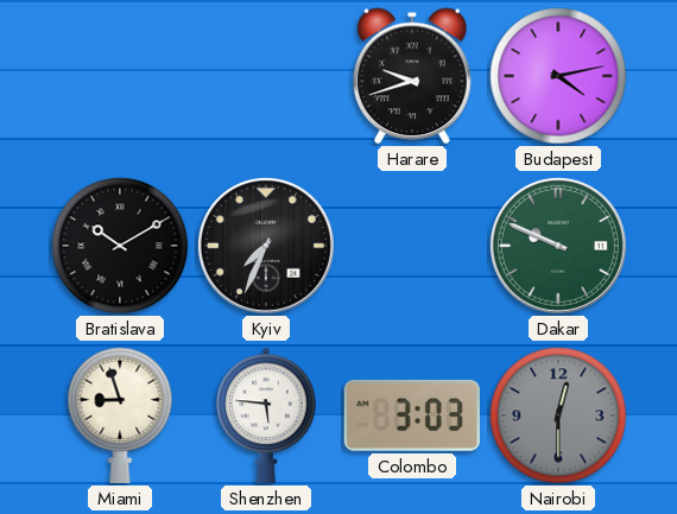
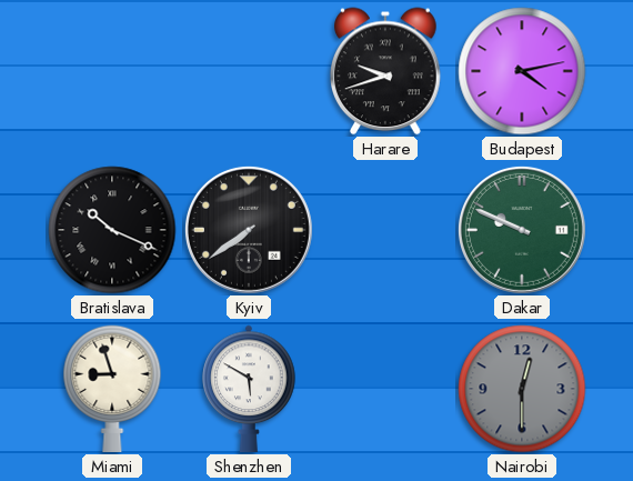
Bratislava: 10:10 -> 10:19 (112, 230)
Kyiv: 7:34 -> 7:39 (249, 230)
Shenzhen: 5:46 -> 5:50 (249, 389)
Colombo: 3:03 -> none (412, 415)
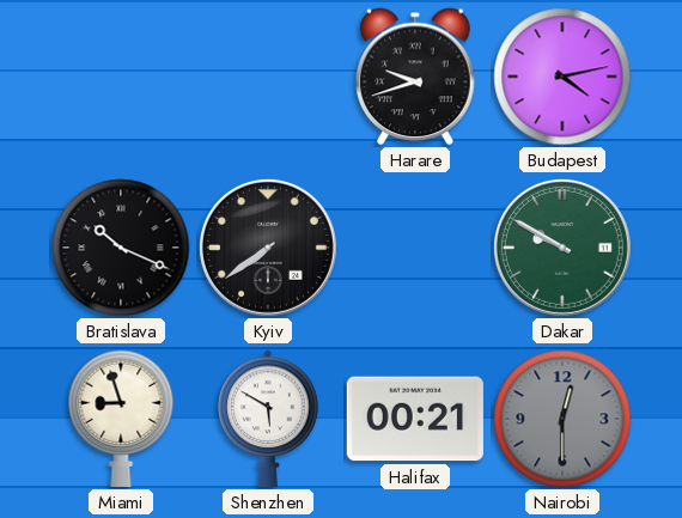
Dakar: 9:49 -> 9:50 (562, 248)
Halifax: none -> 00:21 (415, 419)
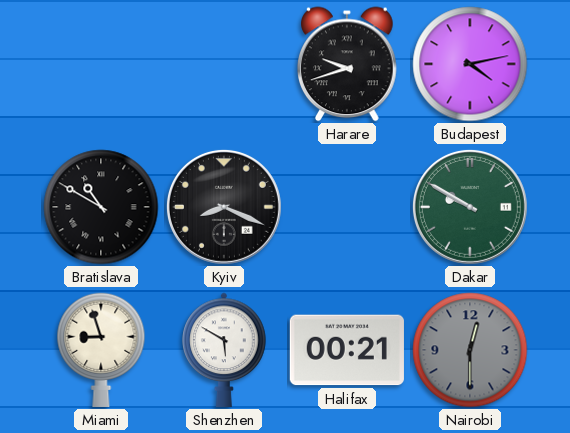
Bratislava: 10:19 -> 10:50 (101, 207)
Kyiv: 7:39 -> 8:19 (224, 207)
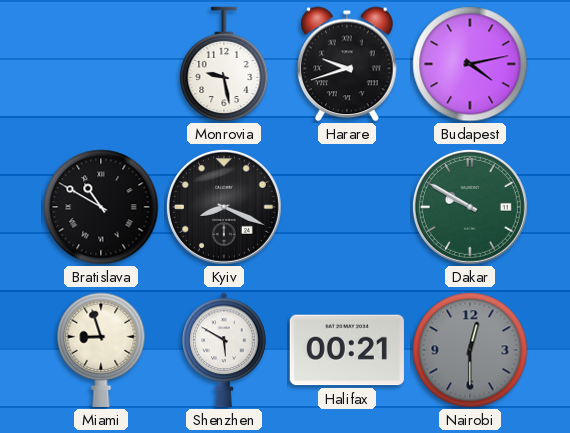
Monrovia: none -> 9:28 (224, 64)
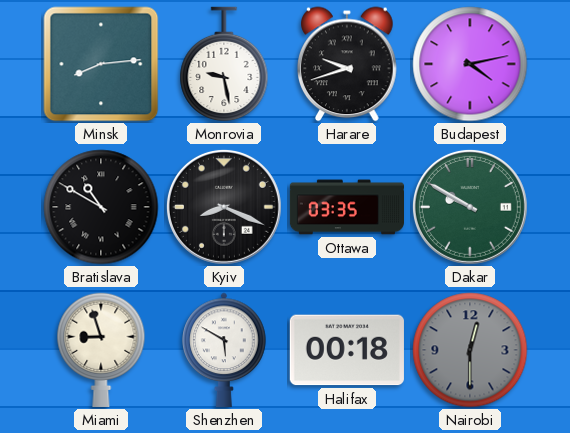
Minsk: none -> 8:14 (101, 64)
Ottawa: none -> 03:35 (347, 207)
Halifax: 00:21 -> 00:18 (347, 350)
